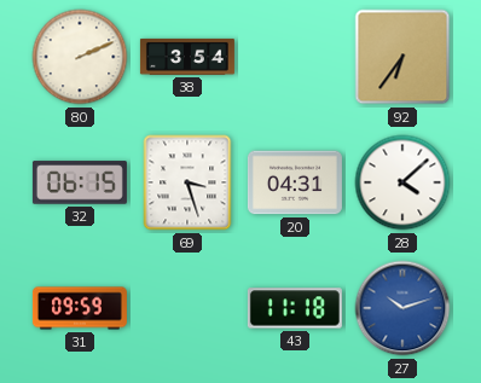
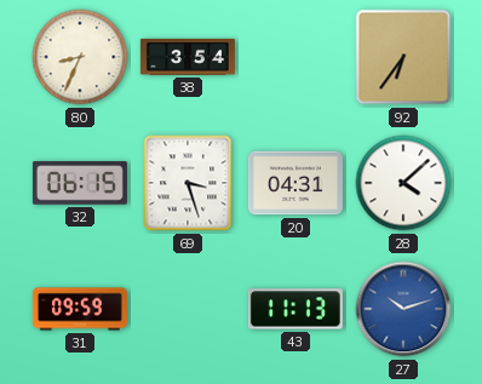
80: 2:11 -> 8:34 (80, 57)
43: 11:18 -> 11:13 (295, 309)
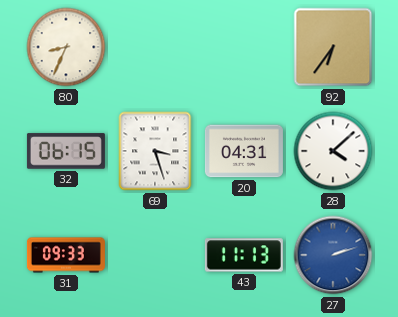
38: 3:54 -> none (188, 57)
31: 09:59 -> 09:33 (66, 255)
27: 10:12 -> 2:12 (333, 255)
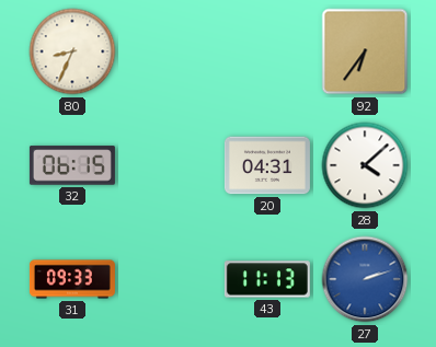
69: 3:27 -> none (155, 151)
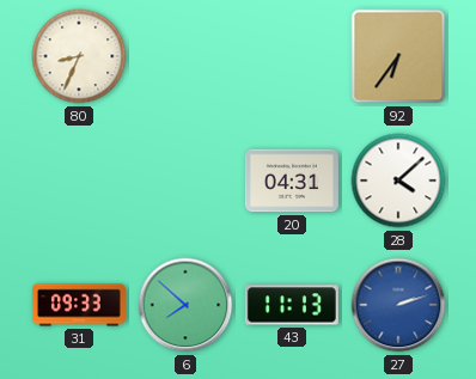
32: 06:15 -> none (72, 165)
6: none -> 7:52 (185, 305)
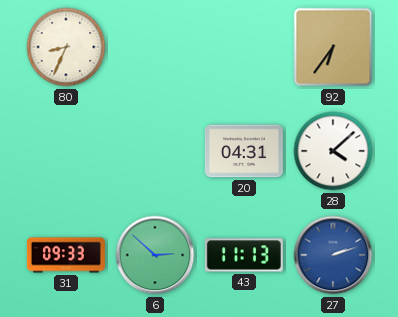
6: 7:52 -> 2:52 (155, 255)
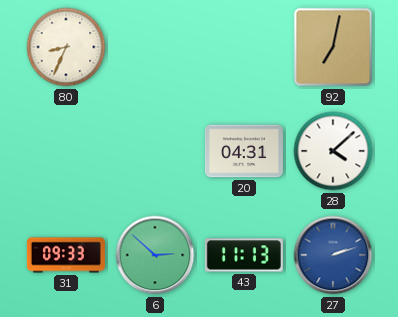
92: 6:36 -> 7:02 (333, 47)
